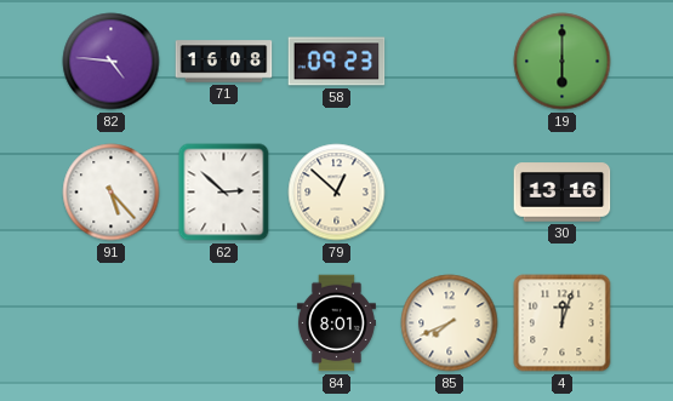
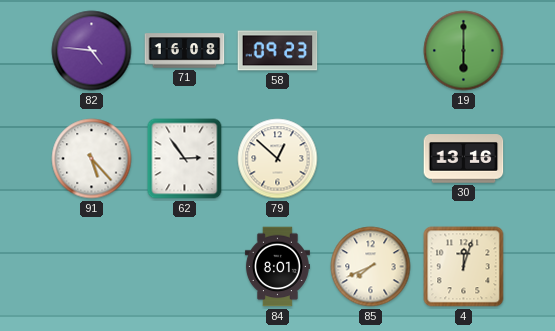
62: 2:52 -> 2:54 (185, 159)
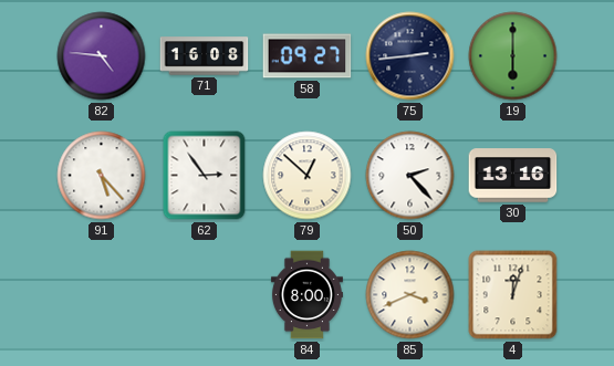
58: 09:23 -> 09:27 (308, 56)
75: none -> 2:44 (410, 56)
50: none -> 2:23 (410, 176)
84: 8:01 -> 8:00 (306, 295)
85: 7:41 -> 3:41 (410, 295)
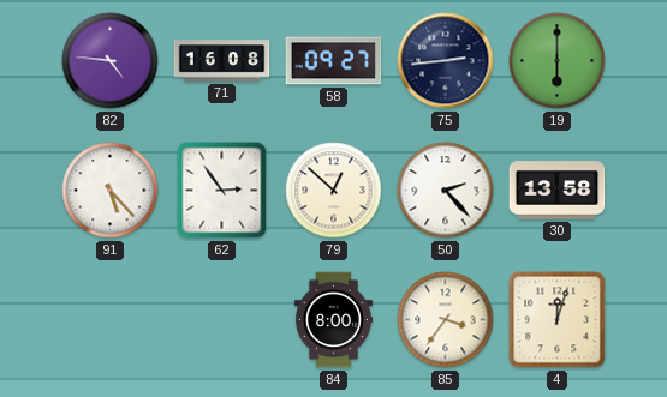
30: 13:16 -> 13:58 (558, 191)
85: 3:41 -> 3:36 (446, 320)
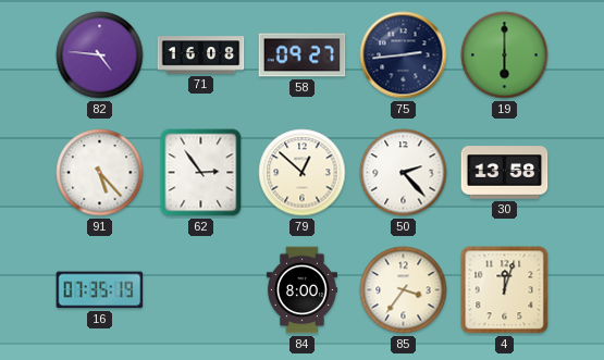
16: none -> 07:35 (100, 290)
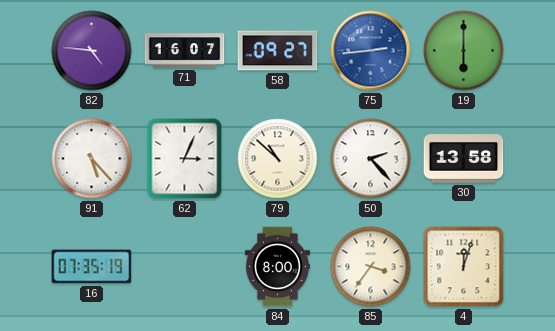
71: 16:08 -> 16:07 (185, 51)
75 dial: navy -> blue (371, 51)
62: 2:54 -> 3:04 (185, 159)
79: 12:52 -> 10:52 (278, 159)
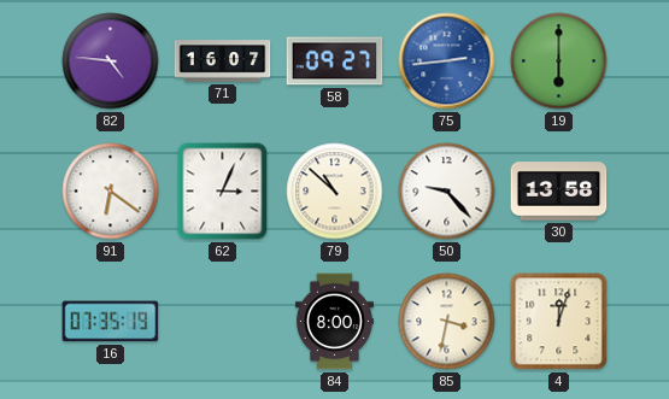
91: 5:23 -> 6:21 (111, 192)
50: 2:23 -> 9:23 (447, 192)
85: 3:36 -> 3:32 (447, 322)
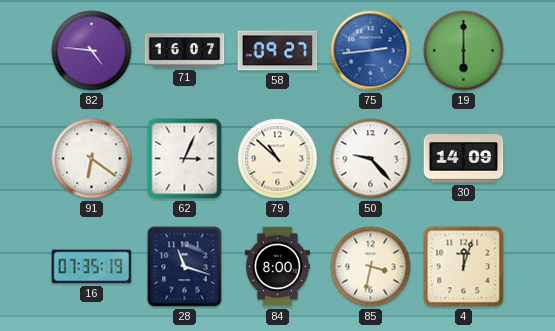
30: 13:58 -> 14:09 (464, 159)
28: none -> 11:18 (185, 267)
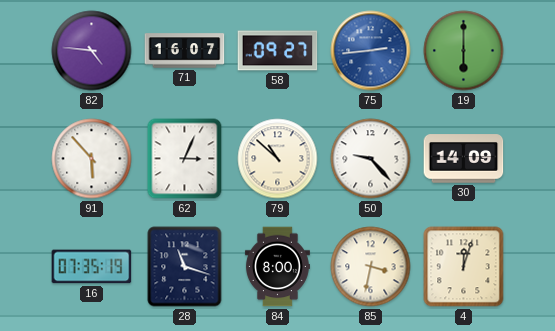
91: 6:21 -> 5:53 (92, 159)
